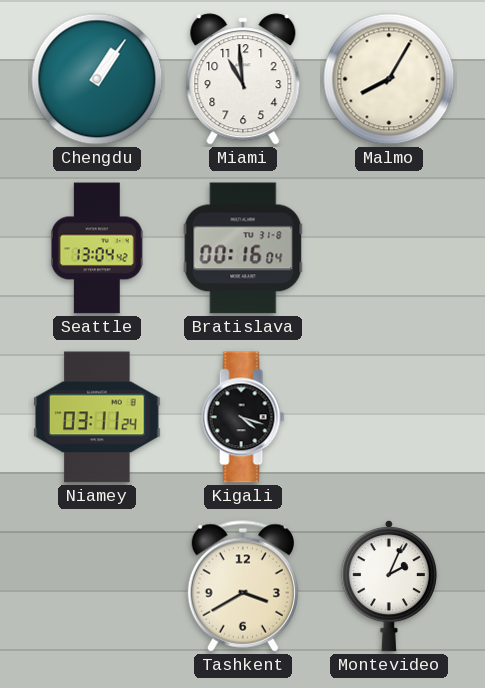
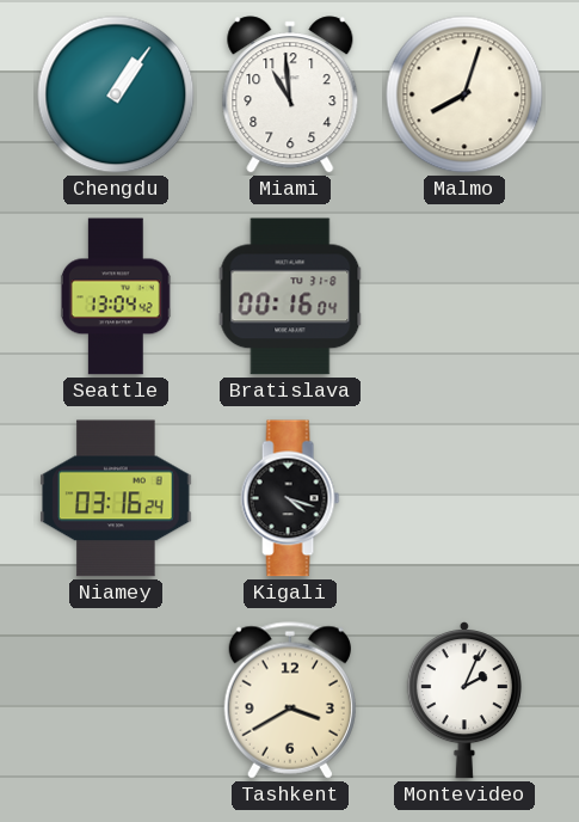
Malmo: 8:05 -> 8:03 (464, 94)
Niamey: 03:11 -> 03:16 (116, 498)
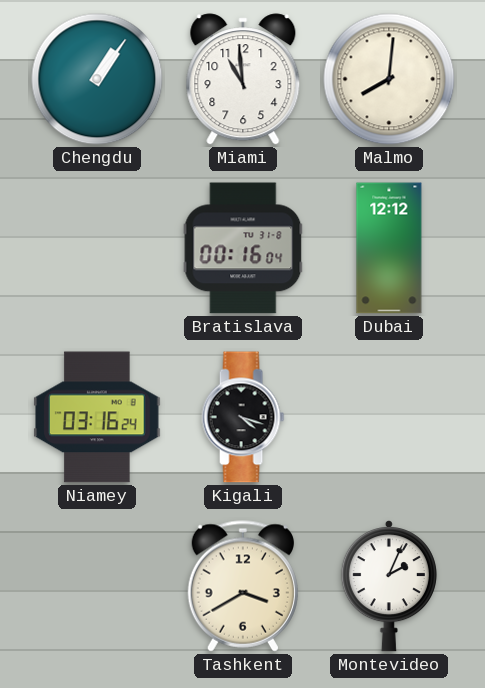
Malmo: 8:03 -> 8:01 (389, 79)
Seattle: 13:04 -> none (116, 296)
Dubai: none -> 12:12 (389, 248)
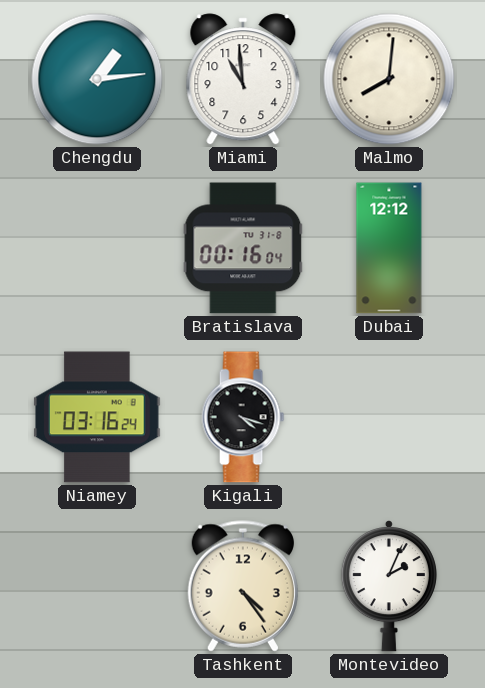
Chengdu: 1:06 -> 1:14 (97, 79)
Tashkent: 3:40 -> 4:24 (243, 586)
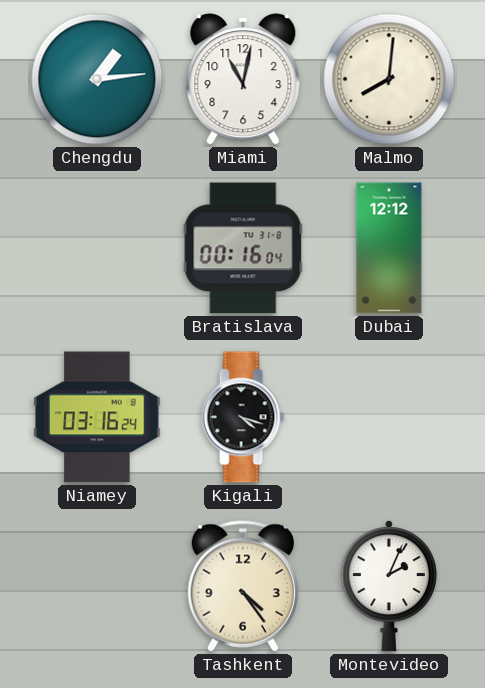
Miami: 10:59 -> 11:02 (243, 79)
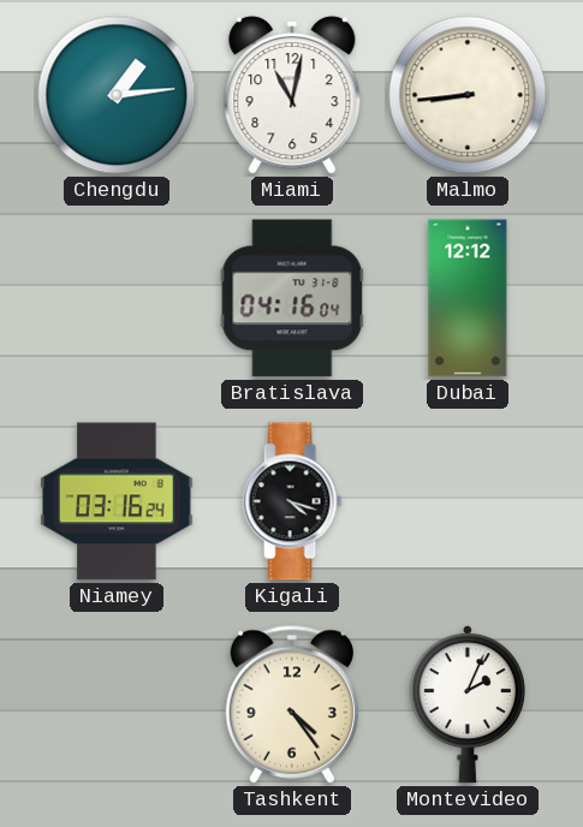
Malmo: 8:01 -> 8:44 (468, 95)
Bratislava: 00:16 -> 04:16 (292, 298)
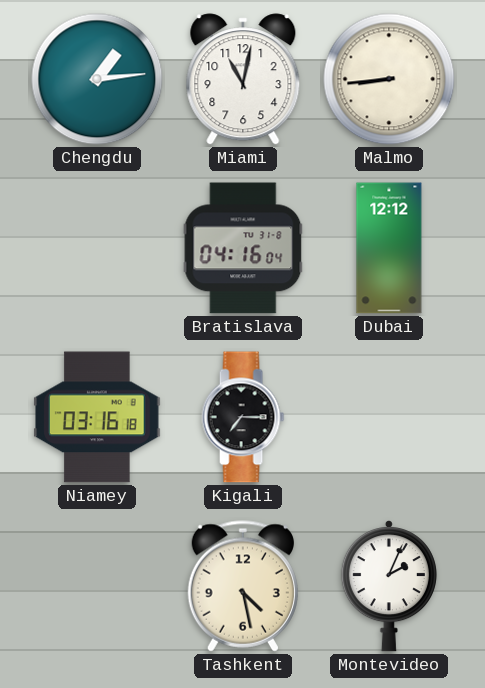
Niamey: 03:16:24 -> 03:16:18 (97, 417)
Kigali: 4:18 -> 7:15 (243, 417)
Tashkent: 4:24 -> 4:28 (243, 586)
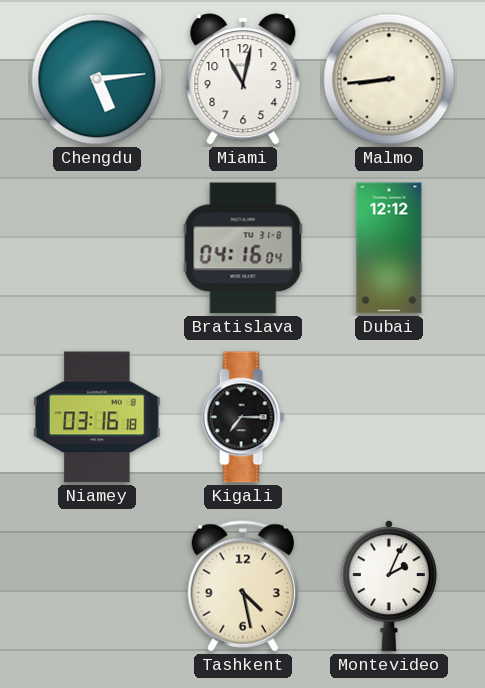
Chengdu: 1:14 -> 5:14 (97, 79)
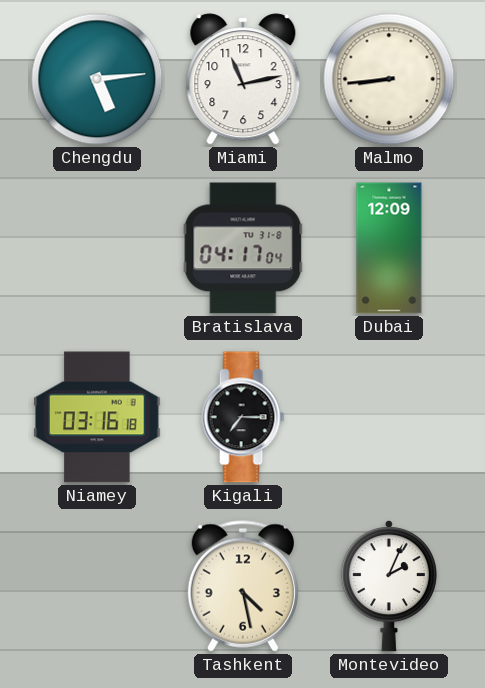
Miami: 11:02 -> 11:13 (243, 79)
Bratislava: 04:16 -> 04:17 (243, 248)
Dubai: 12:12 -> 12:09 (389, 248)
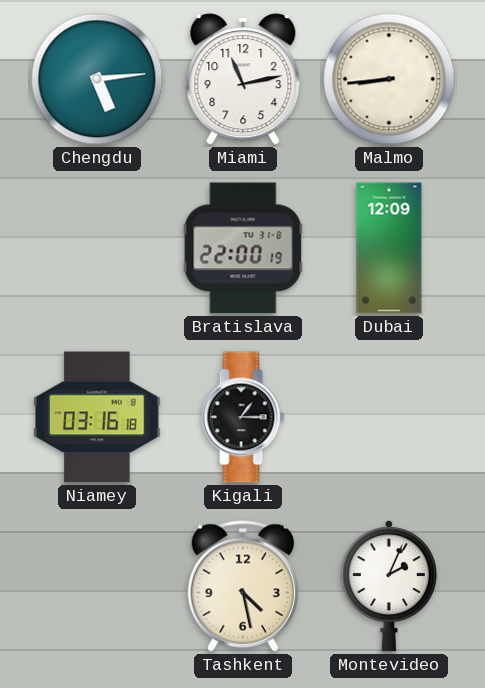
Bratislava: 04:17 -> 22:00 (243, 248)
Kigali: 7:15 -> 1:15 (243, 417)
